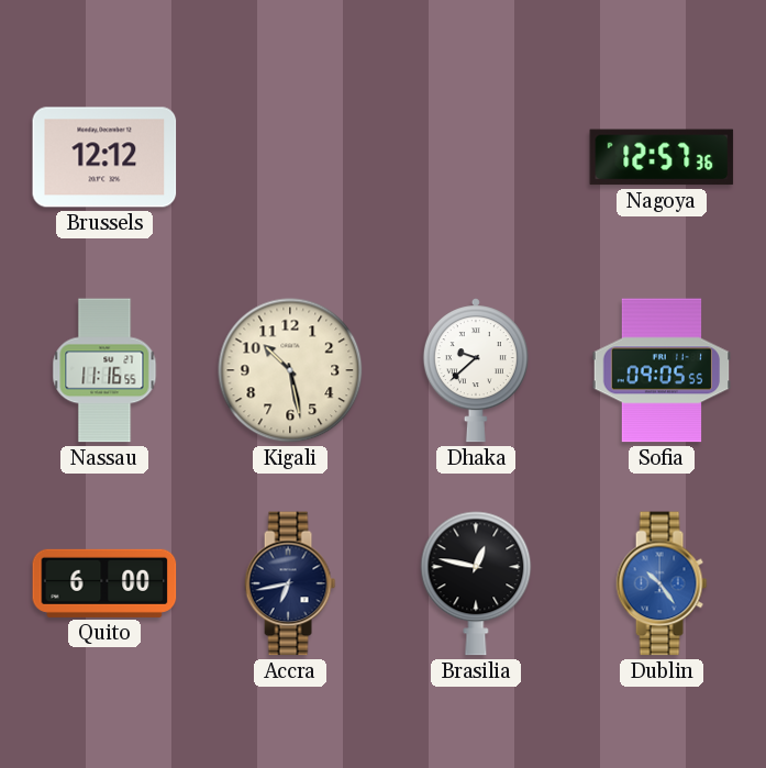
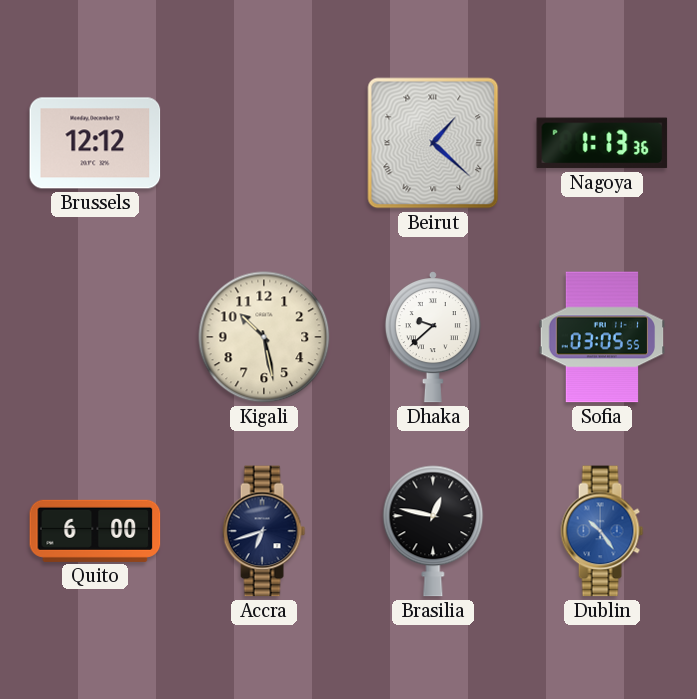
Beirut: none -> 1:22 (433, 143)
Nagoya: 12:57 -> 1:13 (602, 143)
Nassau: 11:16 -> none (104, 370)
Sofia: 09:05 -> 03:05 (602, 337)
Accra: 6:43 -> 6:42 (264, 531)
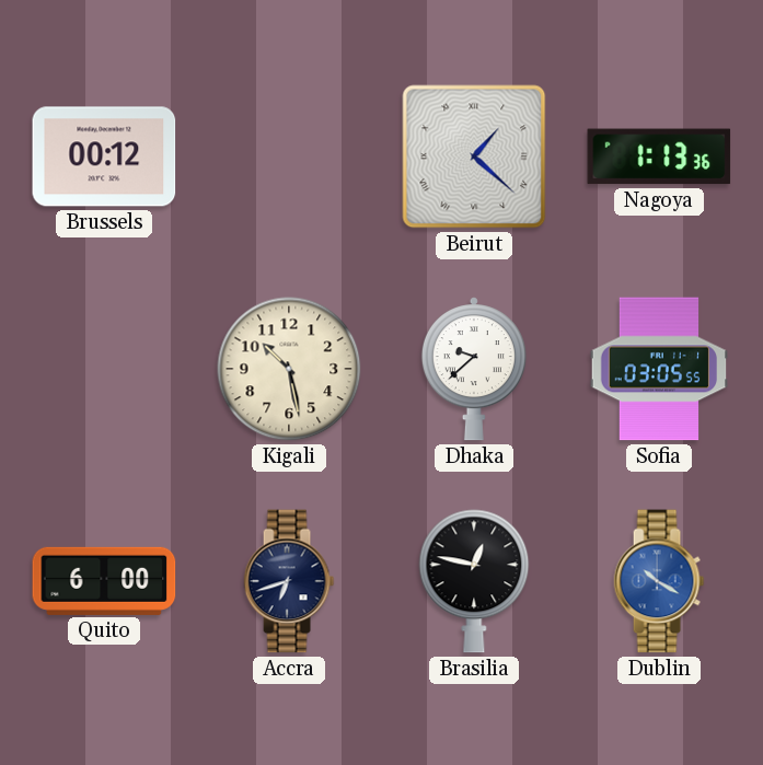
Brussels: 12:12 -> 00:12 (104, 157)
Dublin: 10:24 -> 10:20 (659, 581)
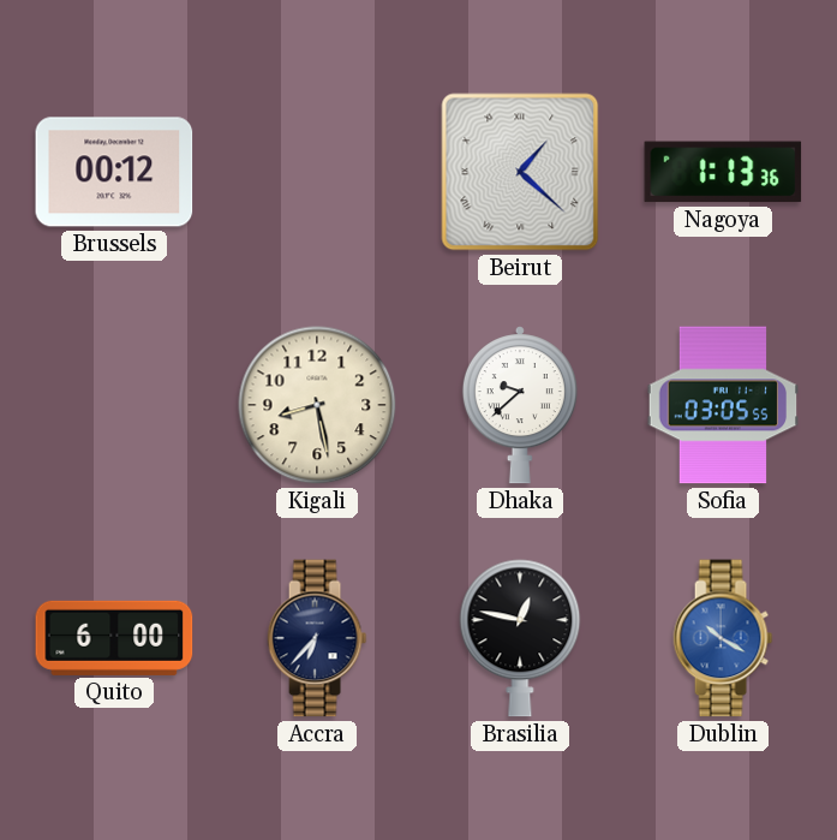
Kigali: 10:28 -> 8:28 (317, 405)
Accra: 6:42 -> 6:37 (317, 638)
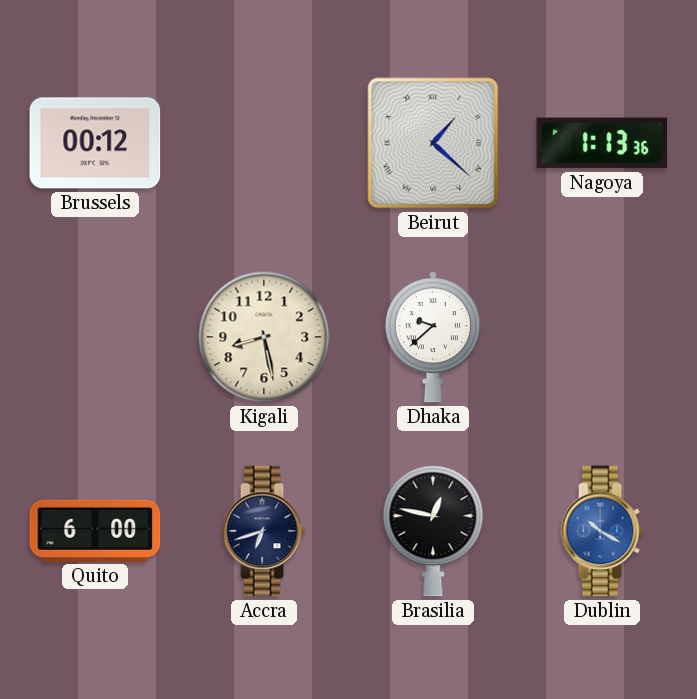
Sofia: 03:05 -> none (723, 405)
Accra: 6:37 -> 6:42 (264, 531)
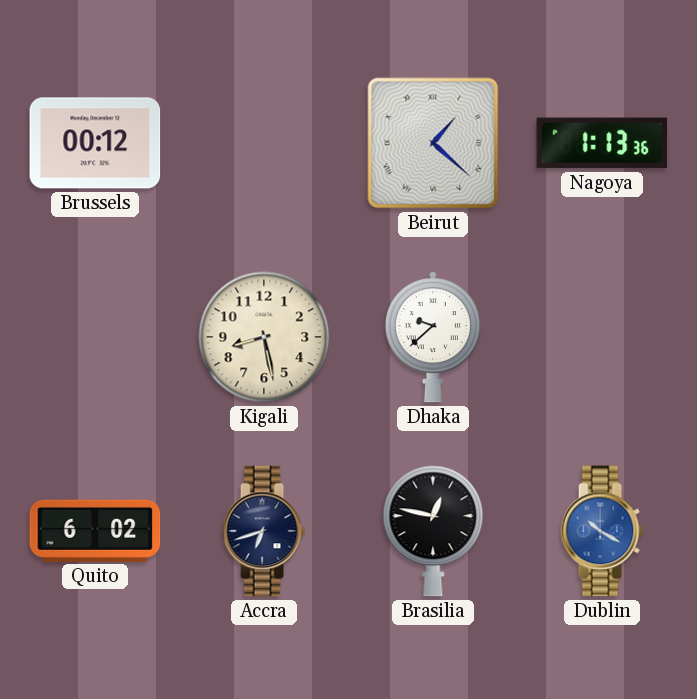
Quito: 6:00 -> 6:02 (95, 531)
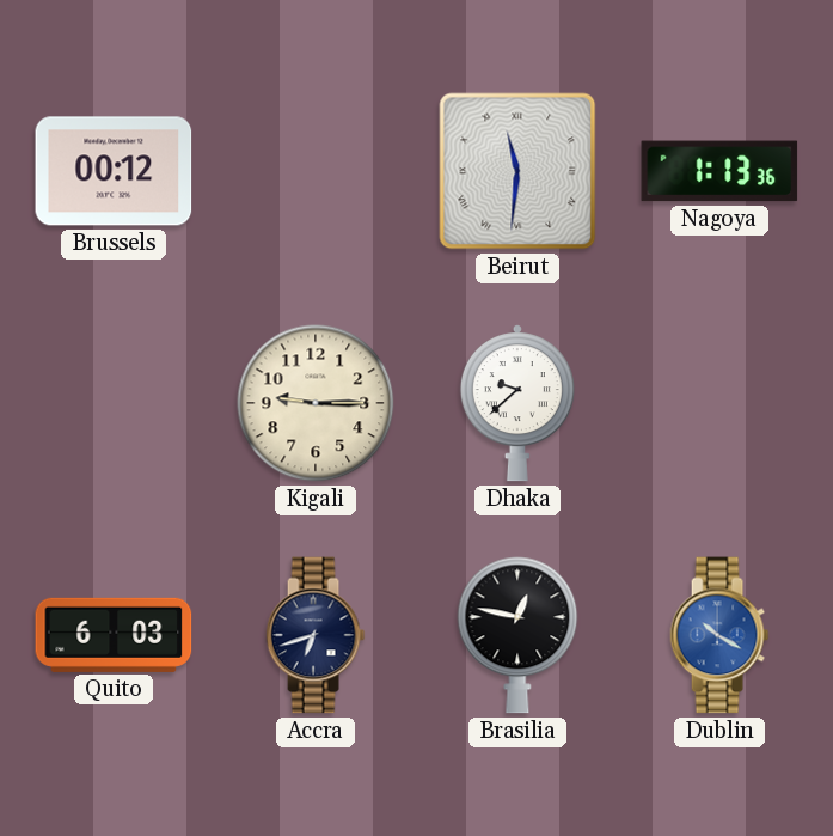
Beirut: 1:22 -> 11:31 (517, 171)
Kigali: 8:28 -> 9:15 (316, 403)
Quito: 6:02 -> 6:03 (114, 635)
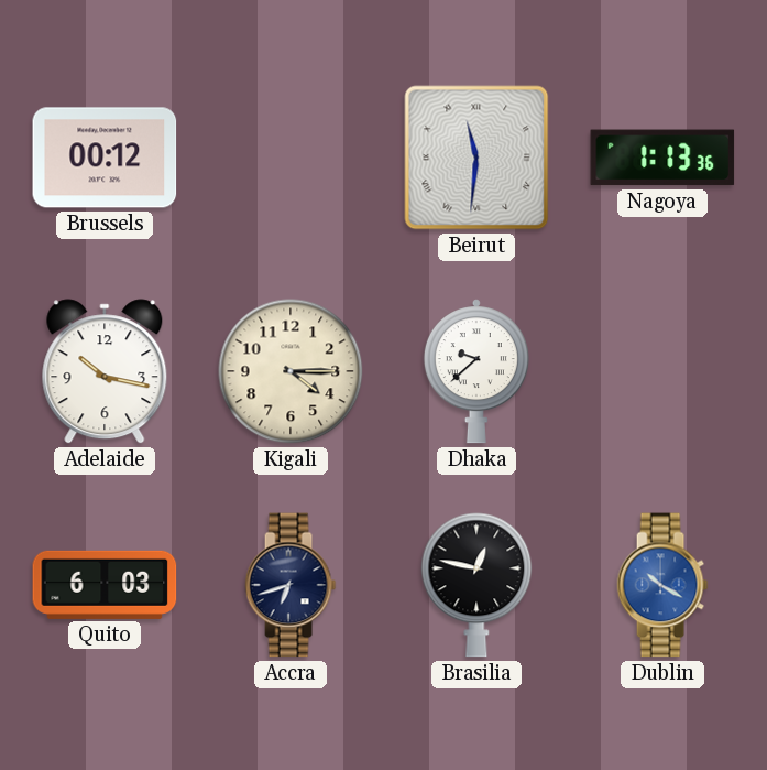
Adelaide: none -> 10:17 (105, 371)
Kigali: 9:15 -> 4:15 (291, 371)
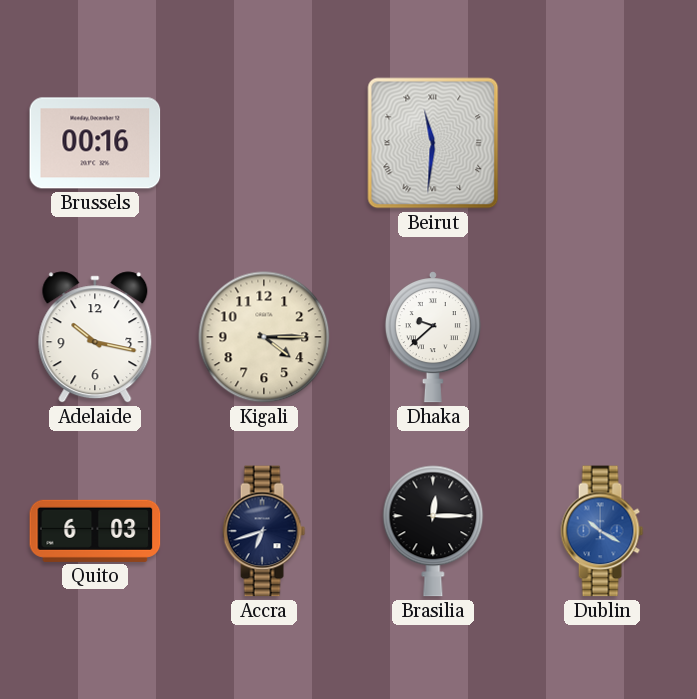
Brussels: 00:12 -> 00:16 (95, 143)
Nagoya: 1:13 -> none (662, 158)
Brasilia: 12:47 -> 12:15 (433, 531)
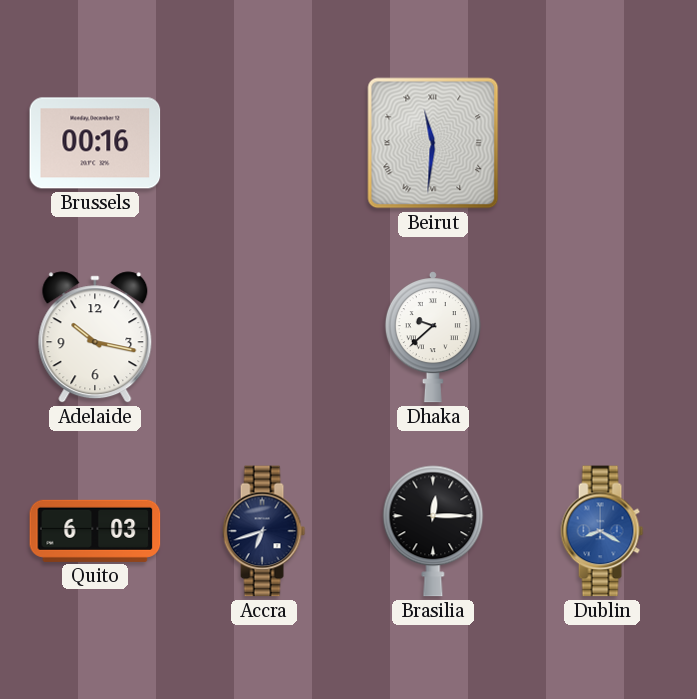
Kigali: 4:15 -> none (264, 337)
Dublin: 10:20 -> 8:20 (602, 531)
